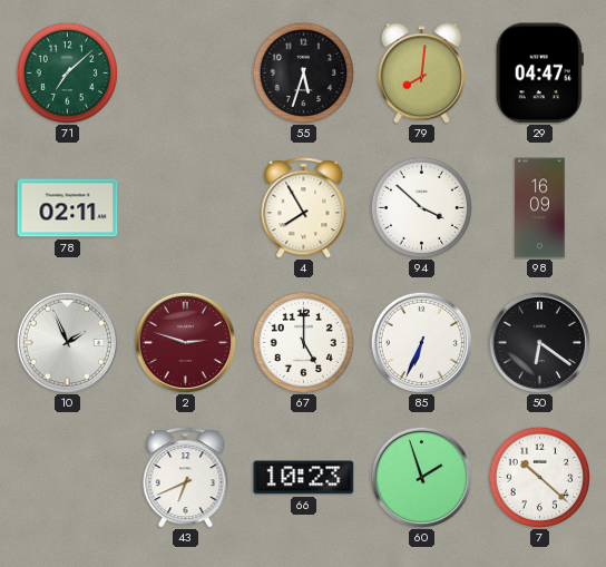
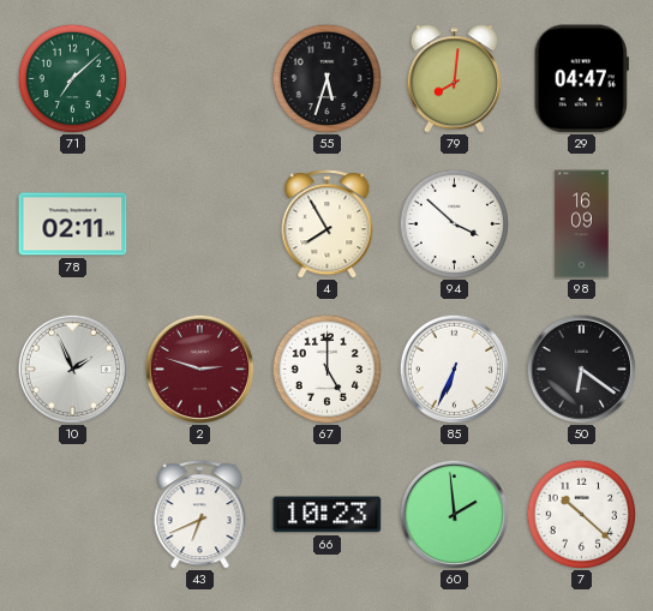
60: 1:57 -> 1:59 (454, 514)
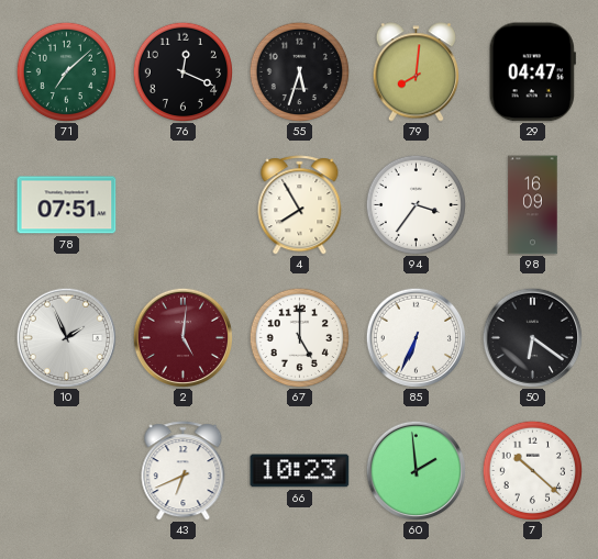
76: none -> 12:19 (182, 71)
78: 02:11 -> 07:51 (67, 205)
94: 3:52 -> 3:36 (416, 204)
2: 2:48 -> 5:01 (182, 337)
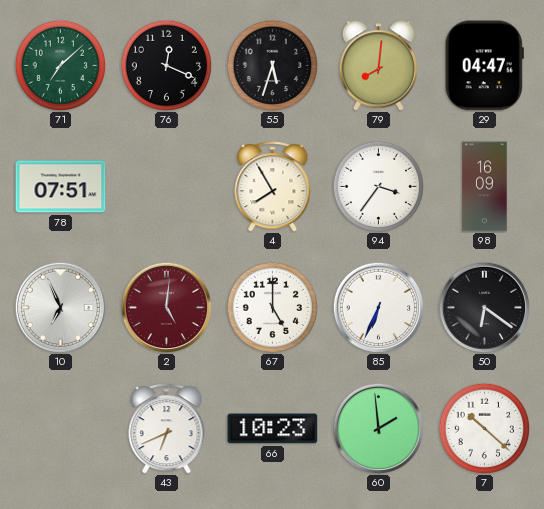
10: 1:56 -> 6:56 (60, 307)
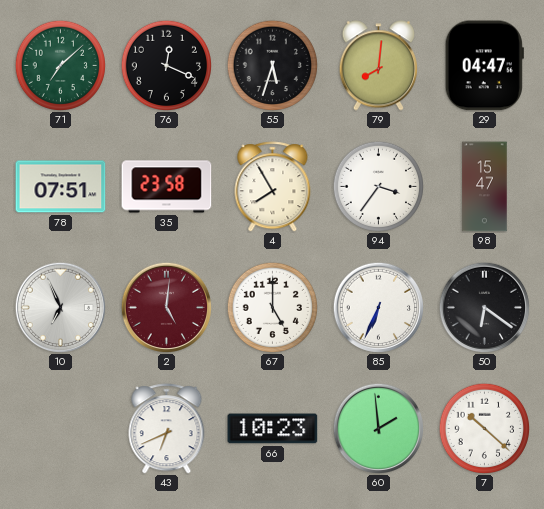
35: none -> 23:58 (167, 187)
98: 16:09 -> 15:47 (485, 187)
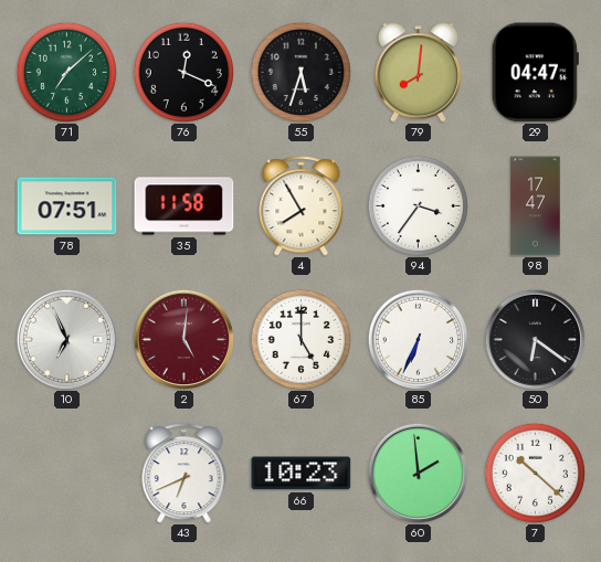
35: 23:58 -> 11:58 (184, 206)
98: 15:47 -> 17:47 (536, 206)
